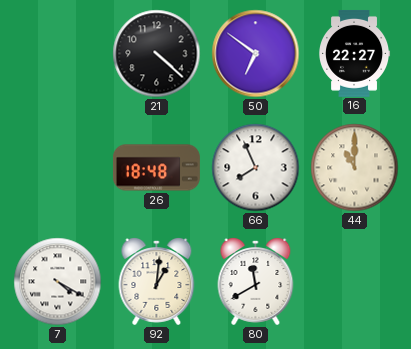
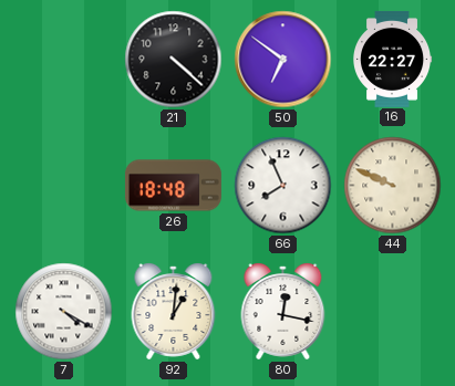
44: 11:00 -> 9:49 (393, 186)
80: 11:40 -> 12:17 (283, 311)
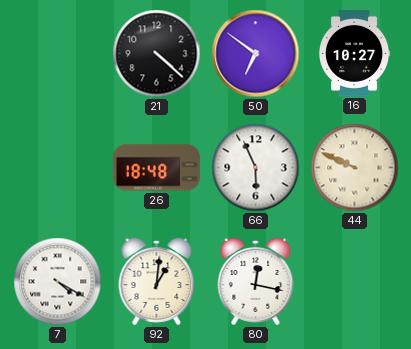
16: 22:27 -> 10:27 (355, 53)
66: 7:56 -> 5:56 (256, 168)
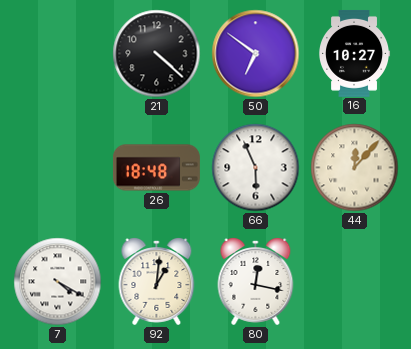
44: 9:49 -> 12:07 (355, 168)
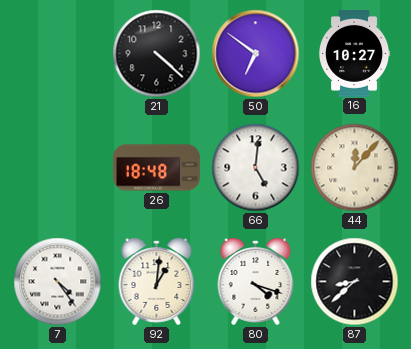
66: 5:56 -> 5:01 (256, 168)
7: 4:20 -> 4:24 (58, 282)
80: 12:17 -> 4:18 (256, 281)
87: none -> 8:38 (355, 282)
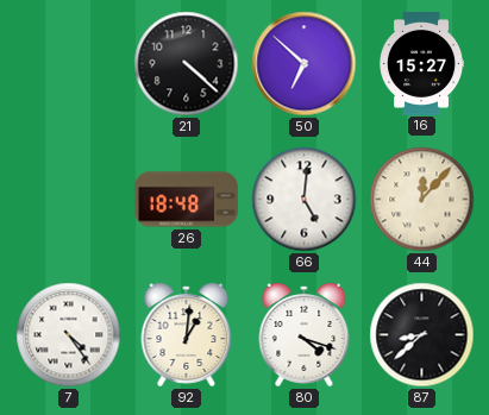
50: 6:51 -> 6:52 (305, 64)
16: 10:27 -> 15:27 (422, 63)
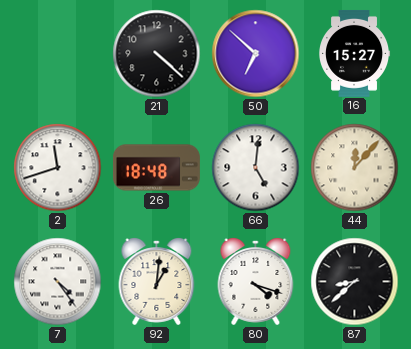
2: none -> 11:42 (58, 168)
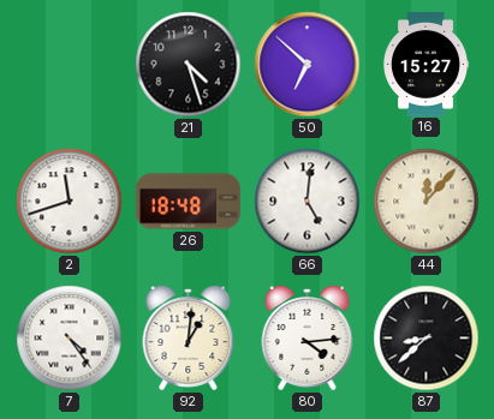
21: 4:22 -> 4:27 (189, 65)
80: 4:18 -> 4:14 (308, 337)
